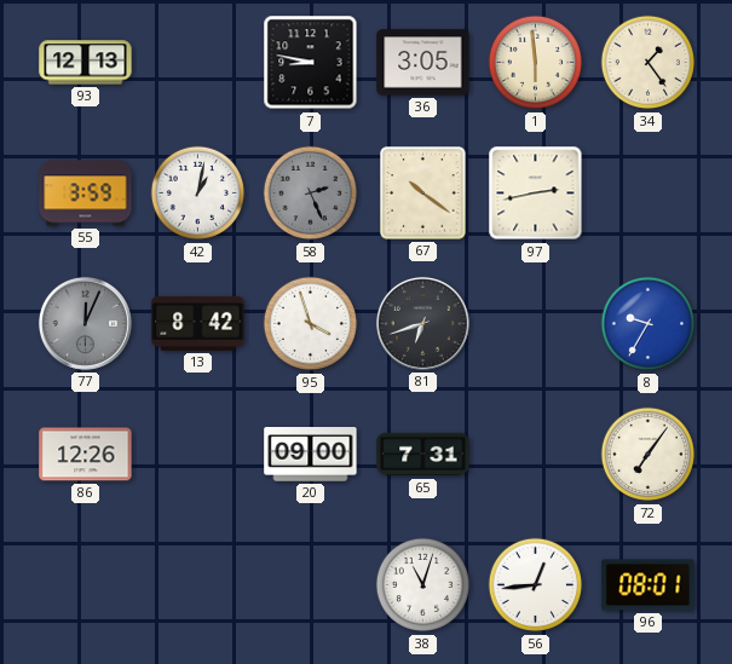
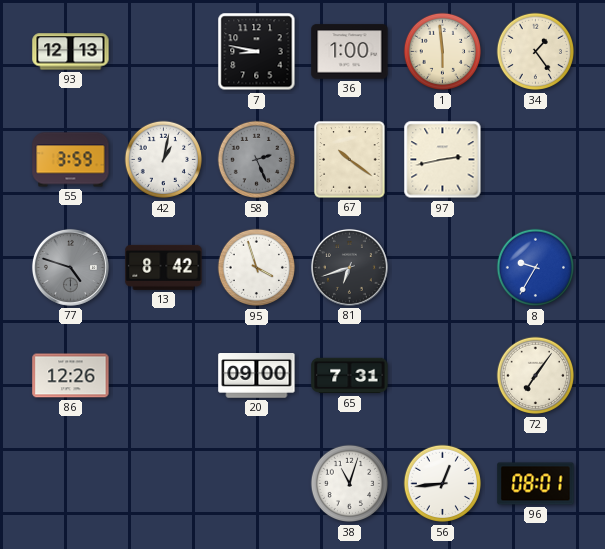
36: 3:05 -> 1:00 (350, 52)
77: 12:04 -> 4:48 (70, 267)
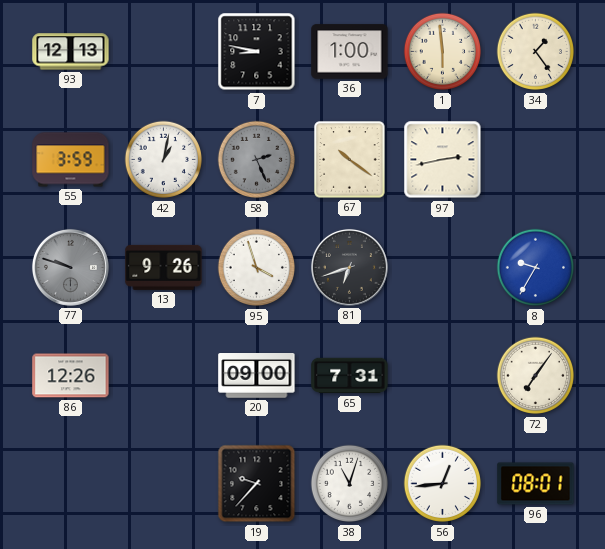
77: 4:48 -> 9:48 (70, 267)
13: 8:42 -> 9:26 (164, 267)
19: none -> 9:37 (257, 484)
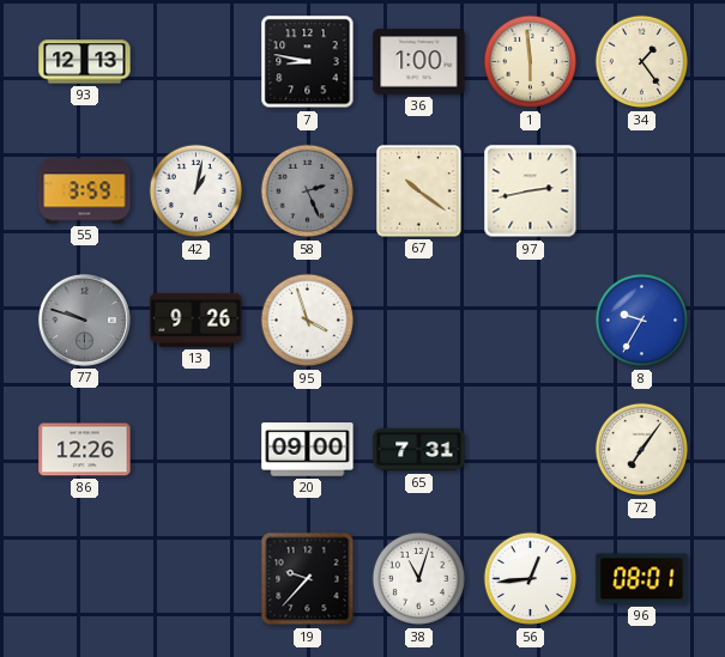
81: 6:42 -> none (349, 267)
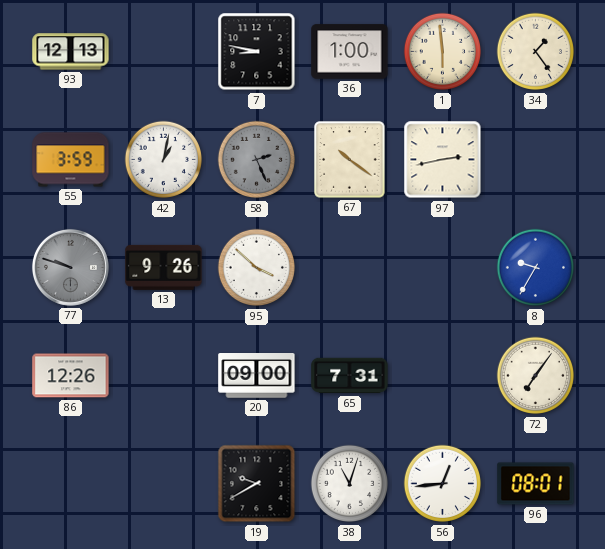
95: 3:57 -> 3:52 (257, 268)
19: 9:37 -> 9:40 (257, 484)
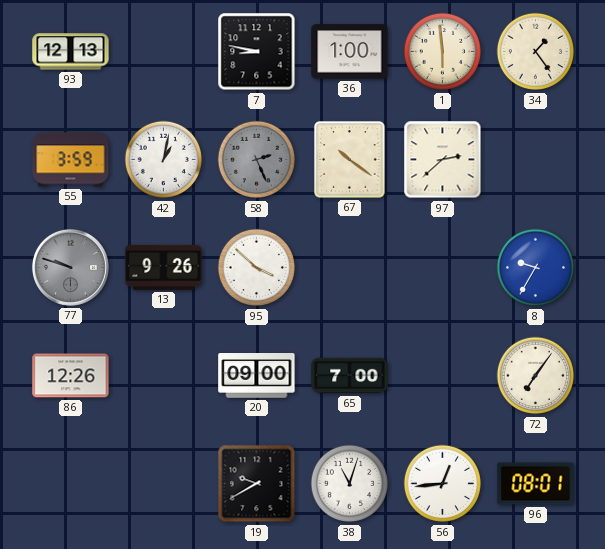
97: 2:43 -> 2:38 (443, 160)
65: 7:31 -> 7:00 (350, 376)
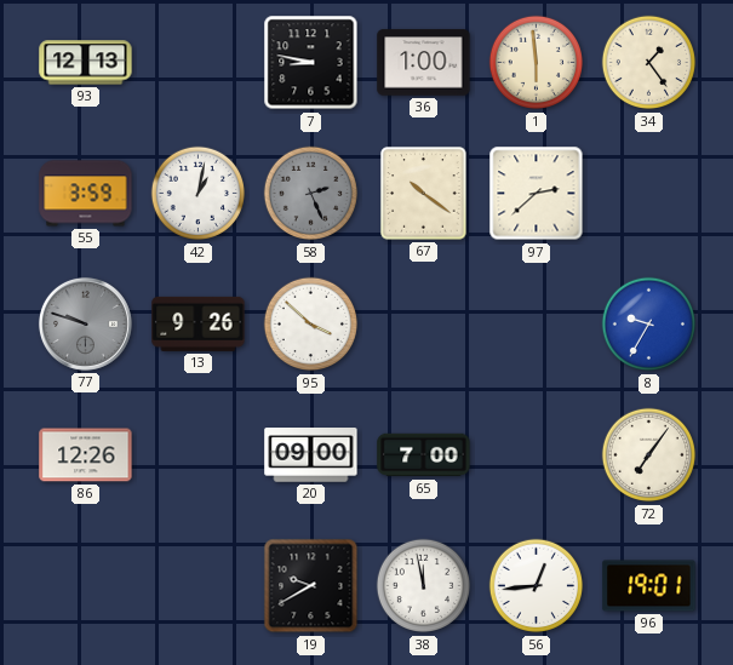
38: 11:03 -> 11:58 (424, 586)
96: 08:01 -> 19:01 (649, 586)
